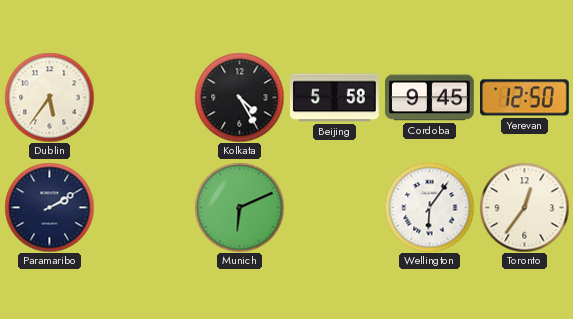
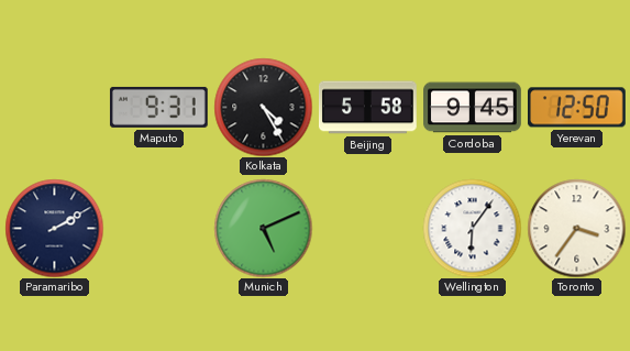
Dublin: 5:36 -> none (49, 97)
Maputo: none -> 9:31 (158, 107)
Munich: 6:11 -> 5:11 (263, 228)
Toronto: 12:36 -> 3:36 (576, 228)
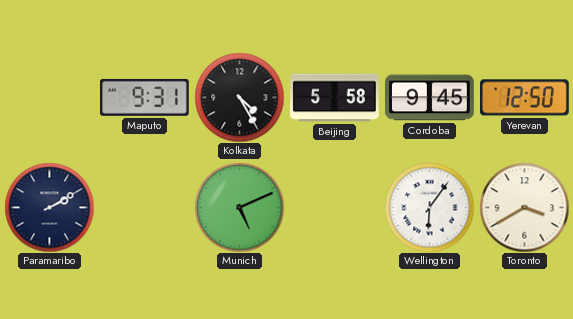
Toronto: 3:36 -> 3:40 (524, 207)
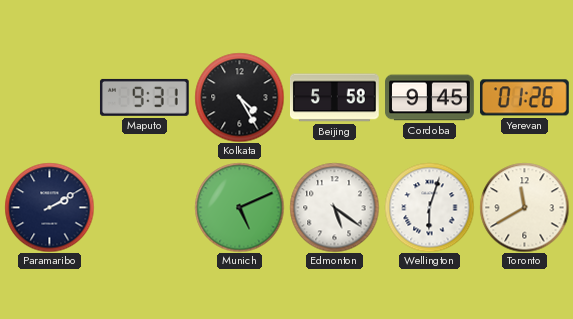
Yerevan: 12:50 -> 01:26 (525, 98)
Edmonton: none -> 5:21 (334, 207)
Wellington: 6:06 -> 6:03 (429, 207)
Toronto: 3:40 -> 11:40 (524, 207)
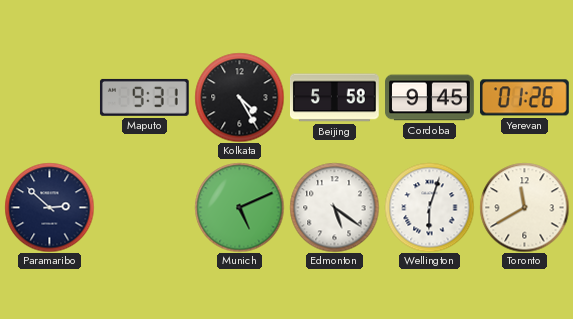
Paramaribo: 2:10 -> 2:52 (49, 207)
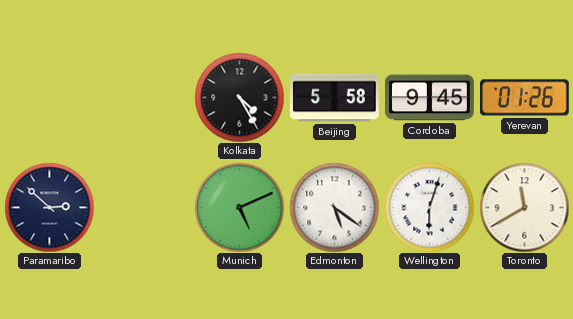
Maputo: 9:31 -> none (144, 97)
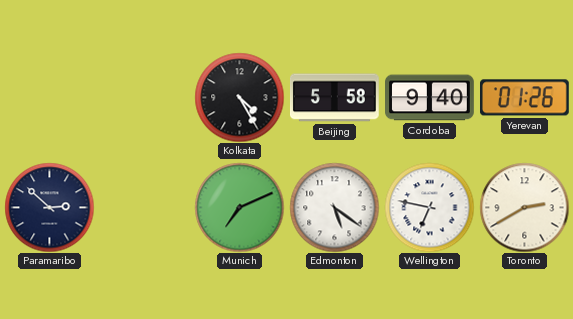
Cordoba: 9:45 -> 9:40 (430, 98)
Munich: 5:11 -> 7:11 (239, 207)
Wellington: 6:03 -> 6:47 (429, 207)
Toronto: 11:40 -> 2:40 (524, 207)
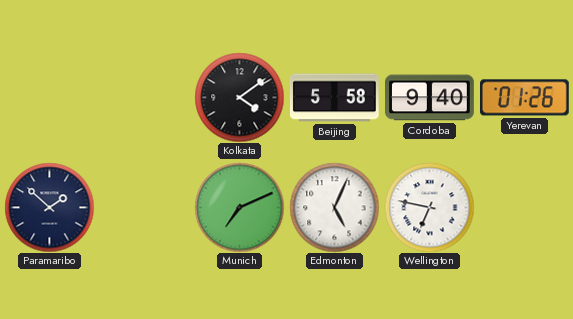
Kolkata: 4:25 -> 4:09 (239, 97)
Paramaribo: 2:52 -> 1:52 (49, 207)
Edmonton: 5:21 -> 5:04 (334, 207)
Toronto: 2:40 -> none (524, 207)
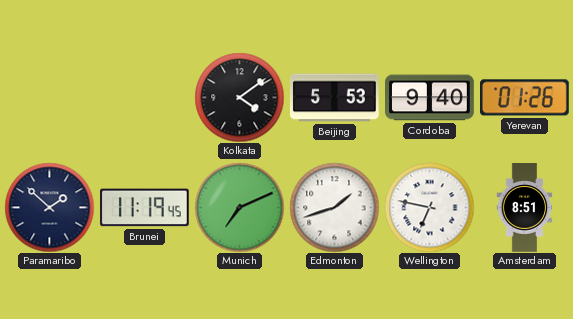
Beijing: 5:58 -> 5:53 (335, 98)
Brunei: none -> 11:19 (145, 208)
Edmonton: 5:04 -> 1:42 (334, 207)
Amsterdam: none -> 8:51 (525, 208)
